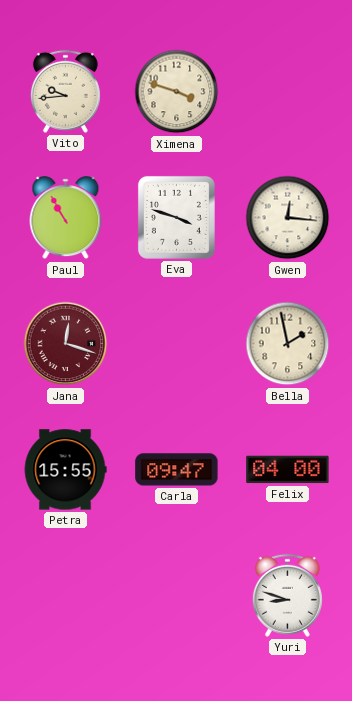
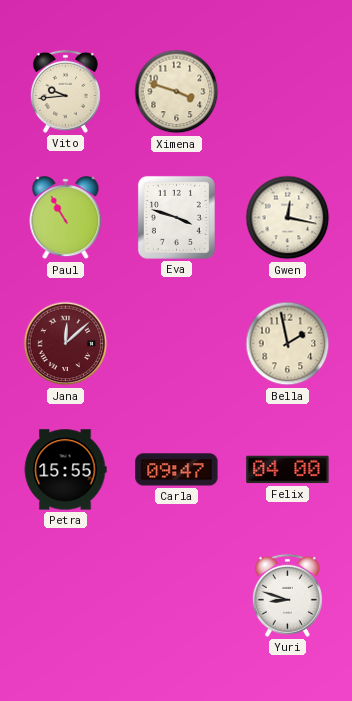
Gwen: 12:16 -> 12:17 (288, 218)
Jana: 12:18 -> 12:08 (66, 344)
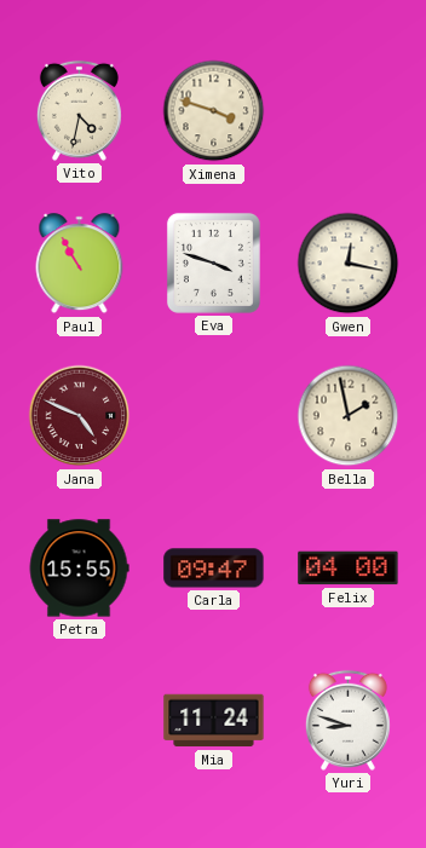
Vito: 9:44 -> 4:32 (79, 110)
Jana: 12:08 -> 4:49 (80, 416)
Mia: none -> 11:24 (214, 721)
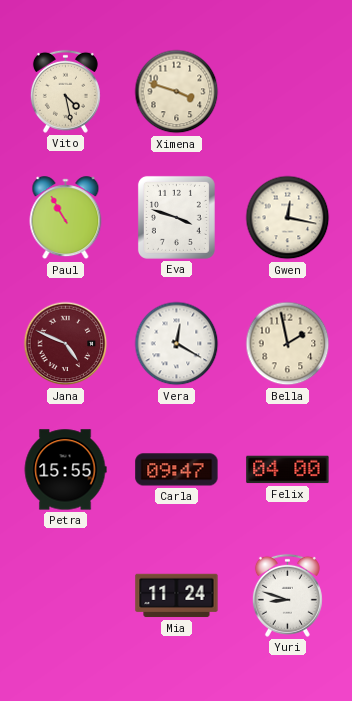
Vito: 4:32 -> 4:28 (65, 91)
Vera: none -> 12:20 (177, 344)
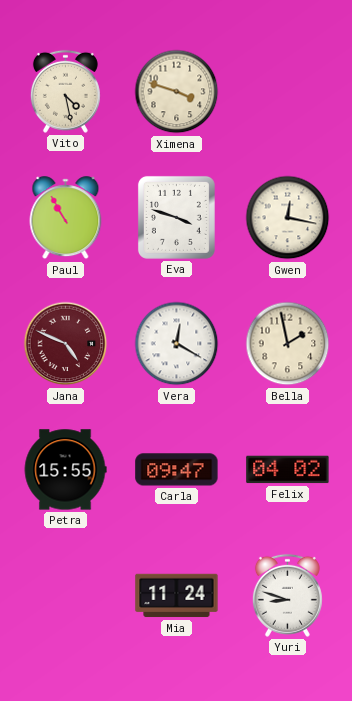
Felix: 04:00 -> 04:02 (288, 470)
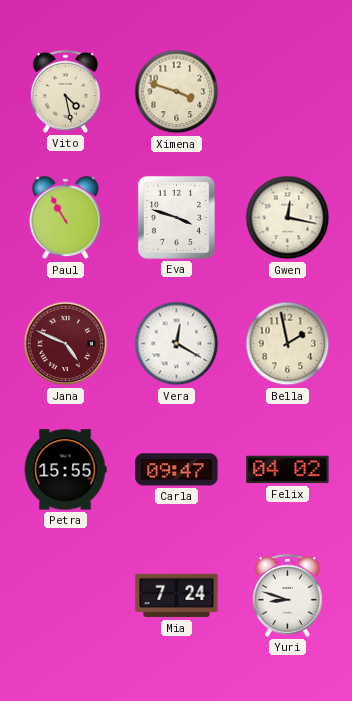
Mia: 11:24 -> 7:24 (177, 596)
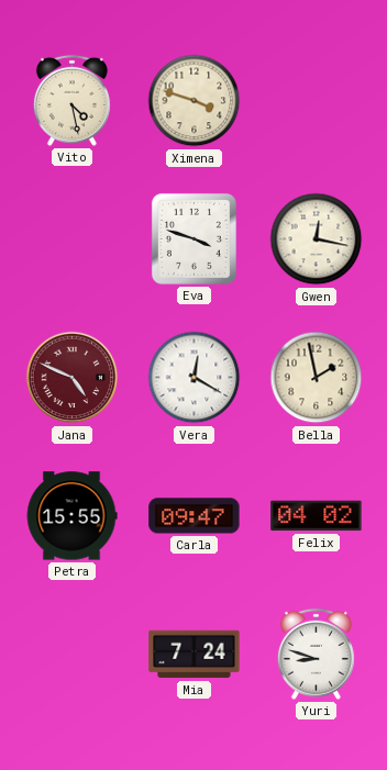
Paul: 10:55 -> none (66, 218)
